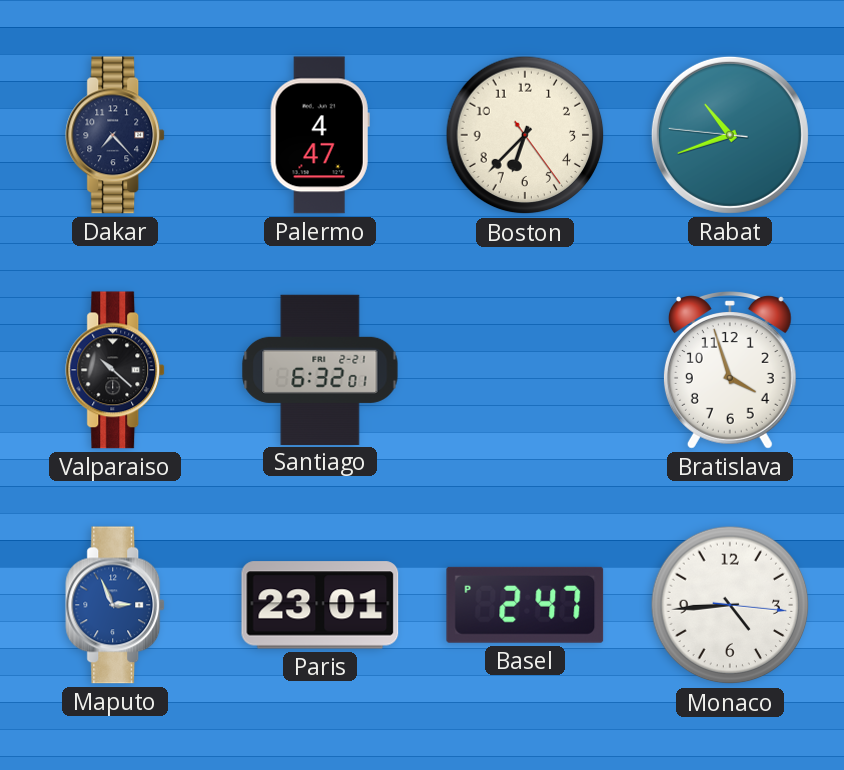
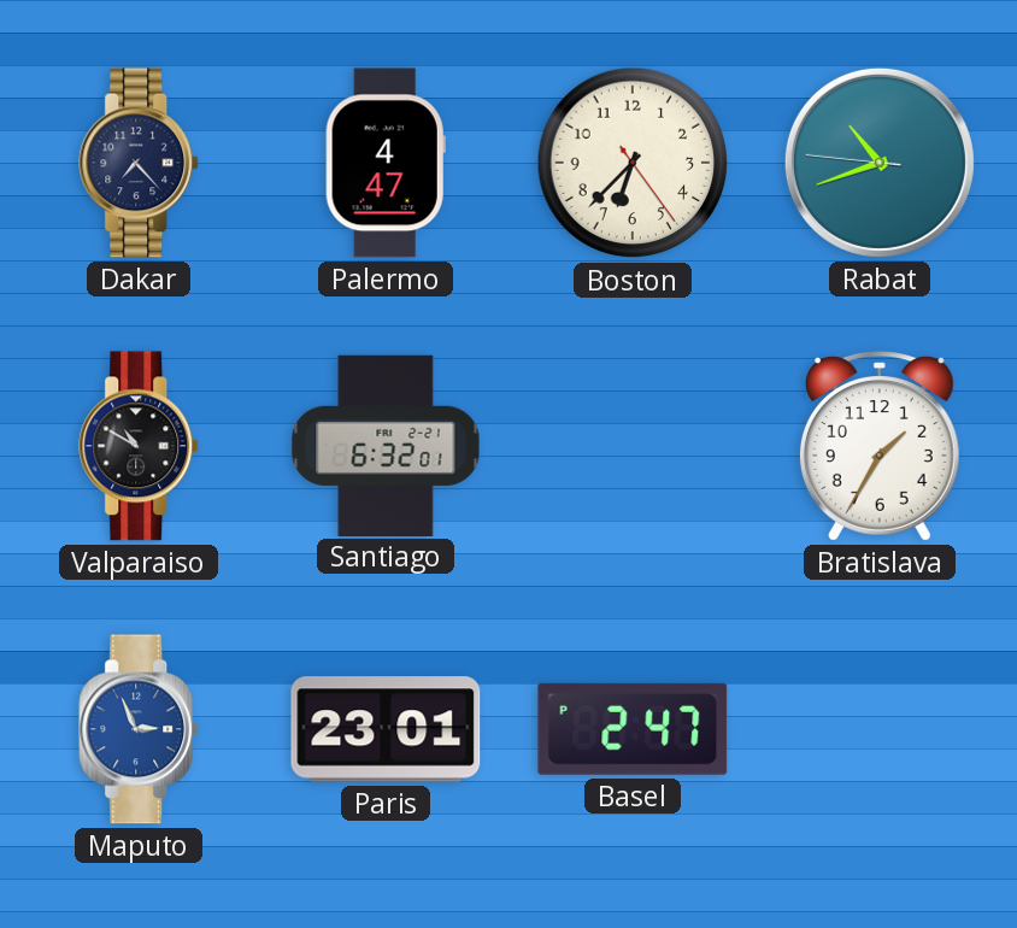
Valparaiso: 10:22 -> 10:50 (140, 446)
Bratislava: 3:57 -> 1:35 (880, 446)
Monaco: 4:44 -> none (730, 605)
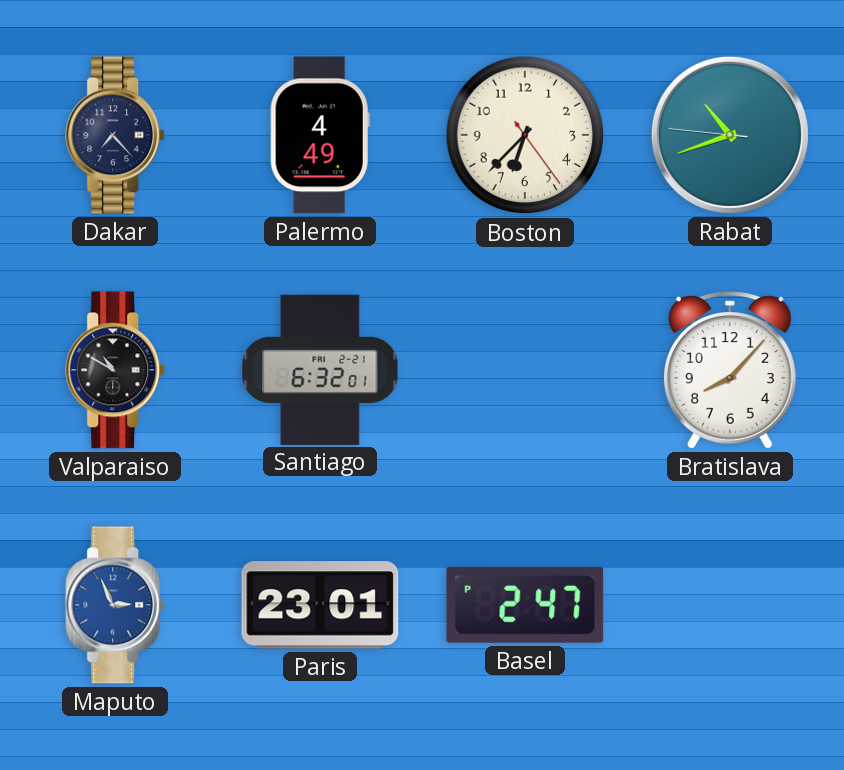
Palermo: 4:47 -> 4:49 (320, 135)
Bratislava: 1:35 -> 8:07 (730, 370)
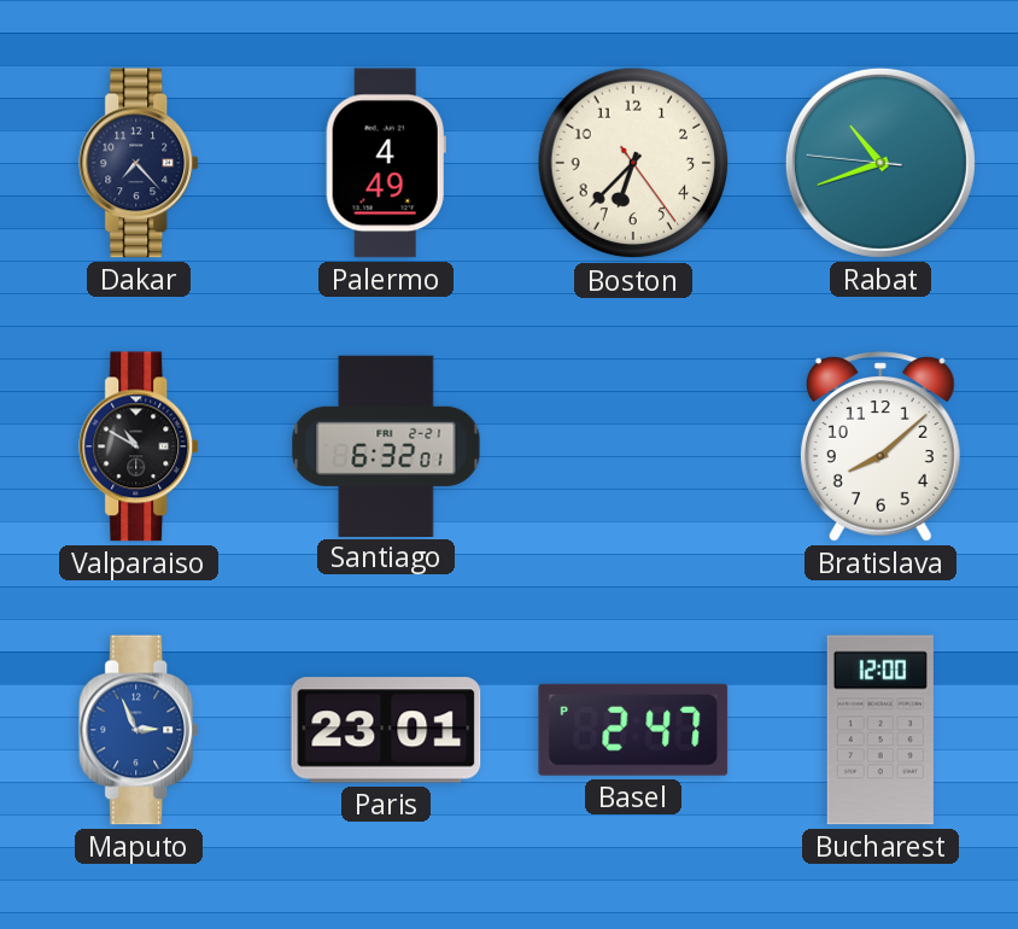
Bratislava: 8:07 -> 8:08 (880, 446)
Bucharest: none -> 12:00 (880, 730)
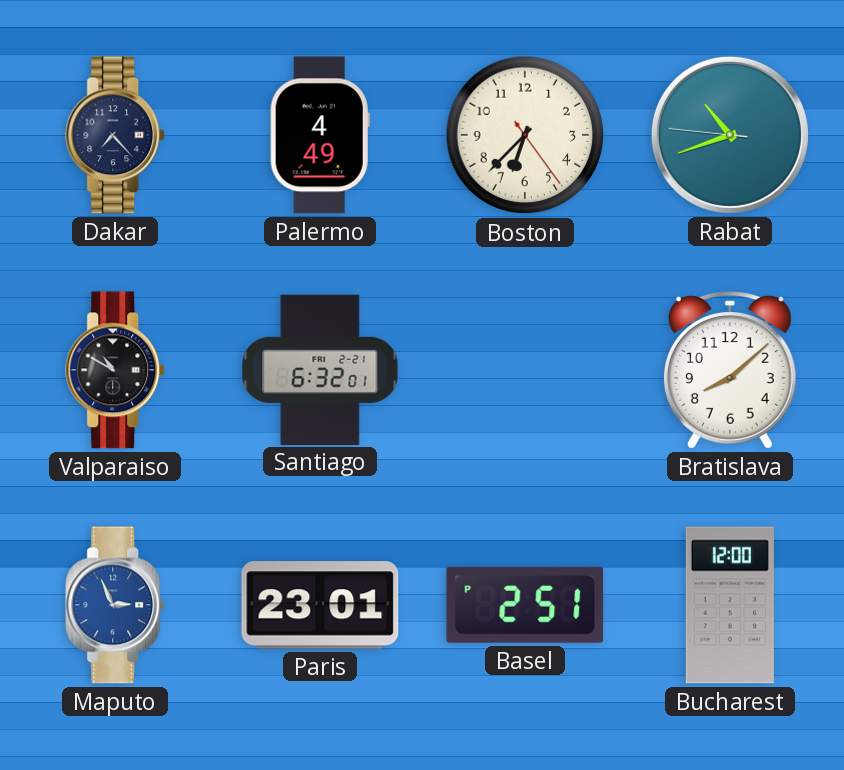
Basel: 2:47 -> 2:51 (525, 605)
